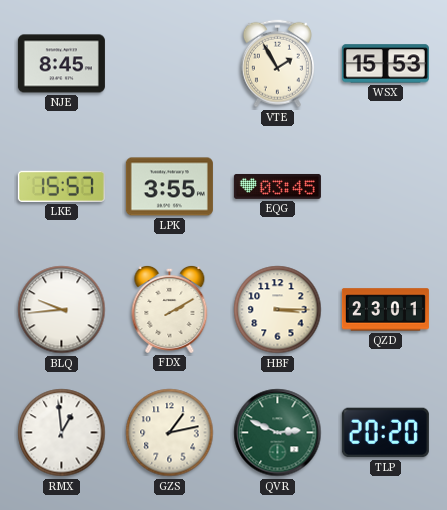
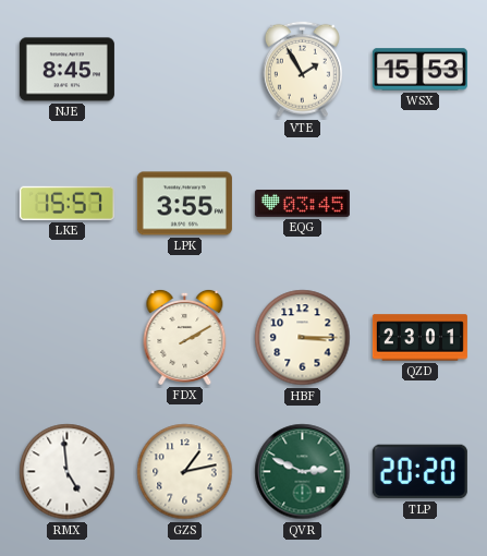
BLQ: 9:44 -> none (62, 310)
RMX: 12:59 -> 4:59 (68, 472)
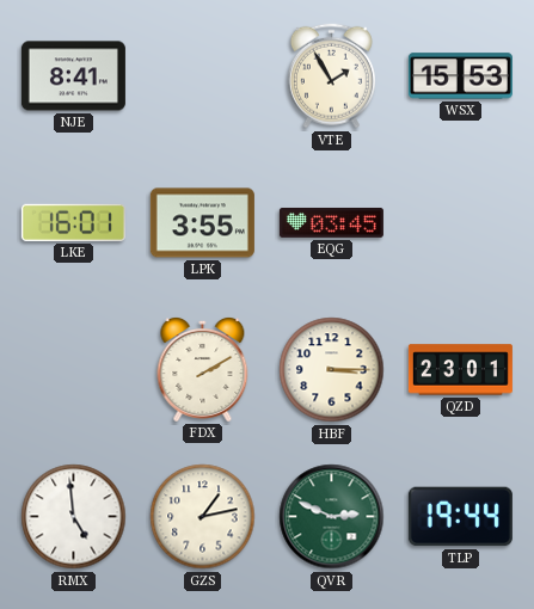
NJE: 8:45 -> 8:41 (73, 76)
LKE: 15:57 -> 16:01 (73, 222)
TLP: 20:20 -> 19:44 (460, 517)
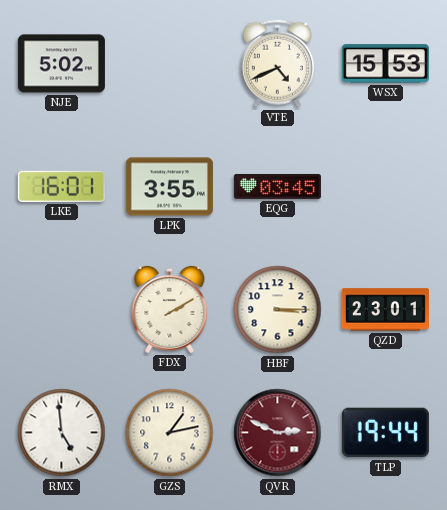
NJE: 8:41 -> 5:02 (61, 64)
VTE: 1:55 -> 4:41 (277, 64)
QVR dial: green -> burgundy (278, 433)
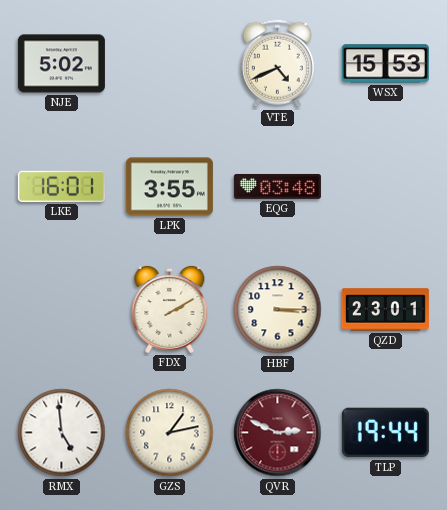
EQG: 03:45 -> 03:48 (277, 186)
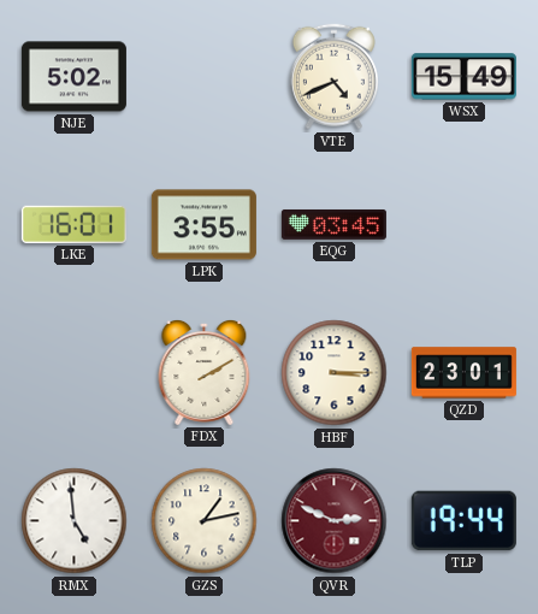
WSX: 15:53 -> 15:49 (463, 77)
EQG: 03:48 -> 03:45 (333, 224)
